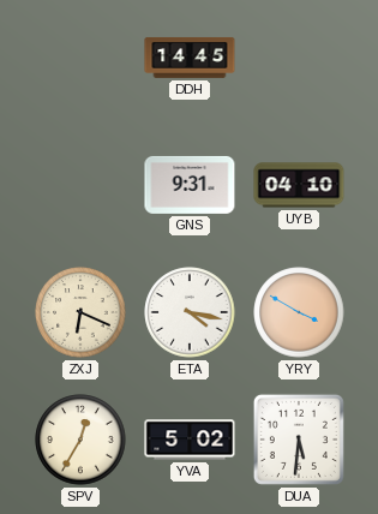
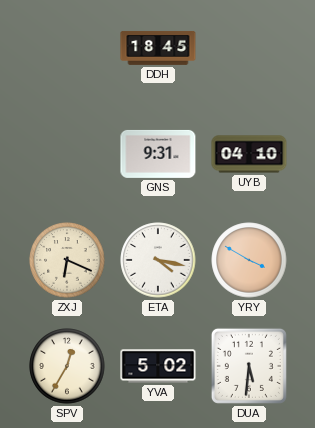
DDH: 14:45 -> 18:45 (158, 48)
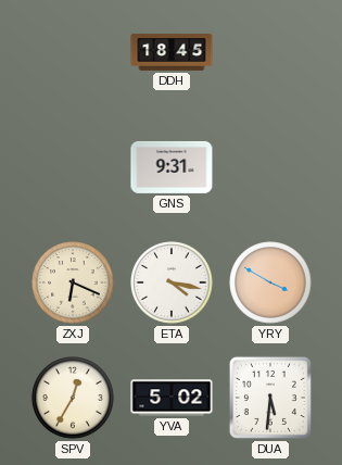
UYB: 04:10 -> none (249, 154)
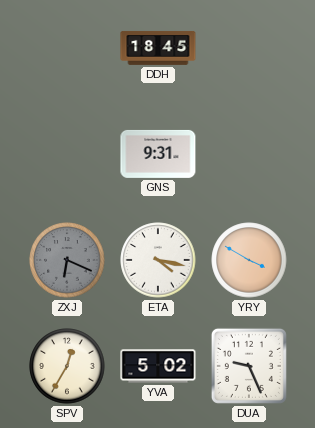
ZXJ dial: cream -> grey (67, 260)
DUA: 5:31 -> 9:26 (249, 366)
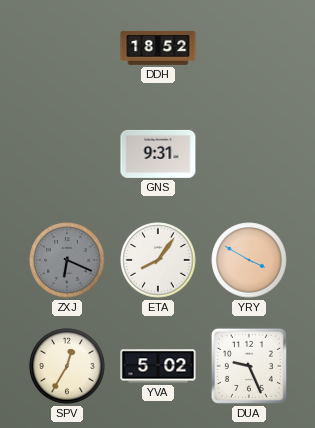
DDH: 18:45 -> 18:52 (158, 48)
ETA: 4:17 -> 8:06 (158, 260)
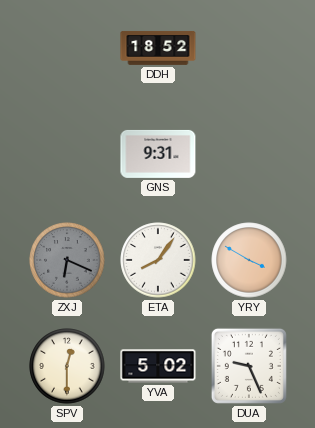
SPV: 12:35 -> 12:30 (67, 366)
